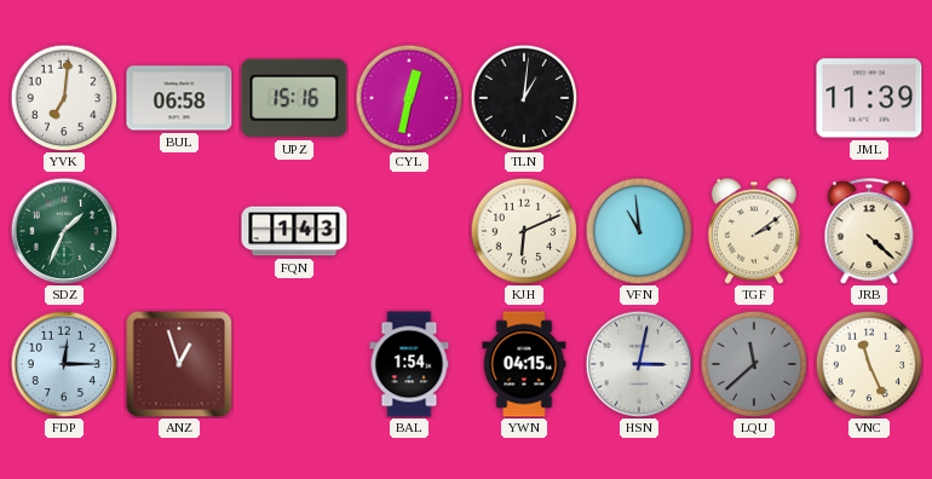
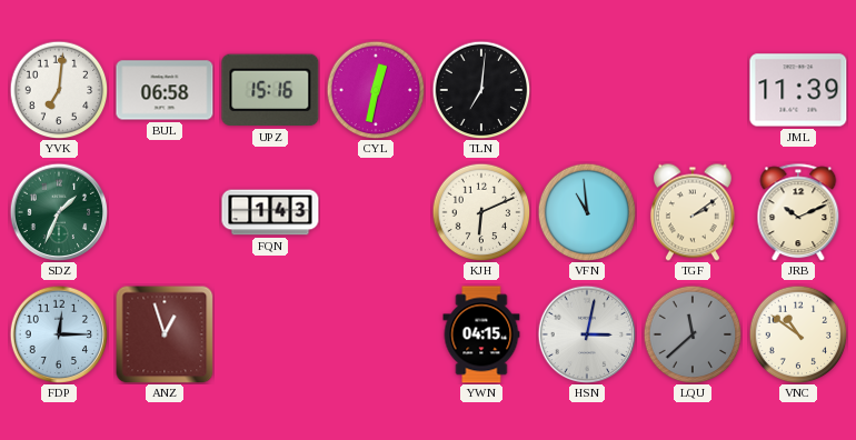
TLN: 1:01 -> 7:01 (481, 90)
JRB: 4:22 -> 10:11 (798, 212)
BAL: 1:54 -> none (409, 364)
VNC: 11:26 -> 10:51 (798, 334)
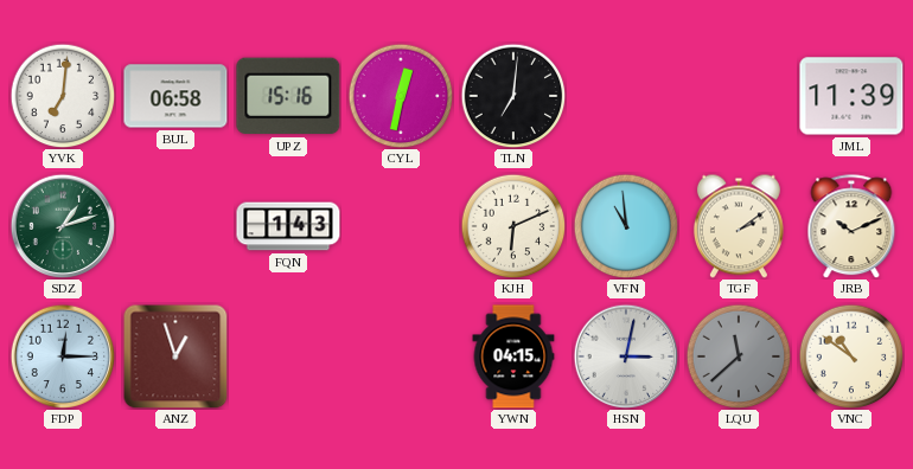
SDZ: 1:34 -> 1:12 (63, 226)
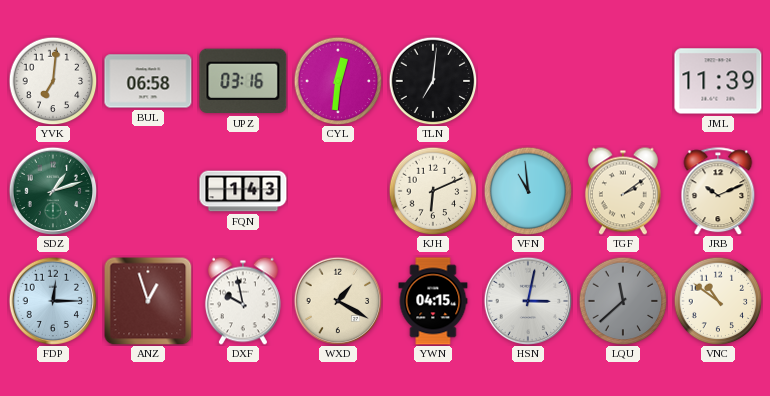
UPZ: 15:16 -> 03:16 (243, 81)
CYL: 12:32 -> 12:31 (338, 81)
DXF: none -> 9:58 (243, 301)
WXD: none -> 1:20 (338, 301)
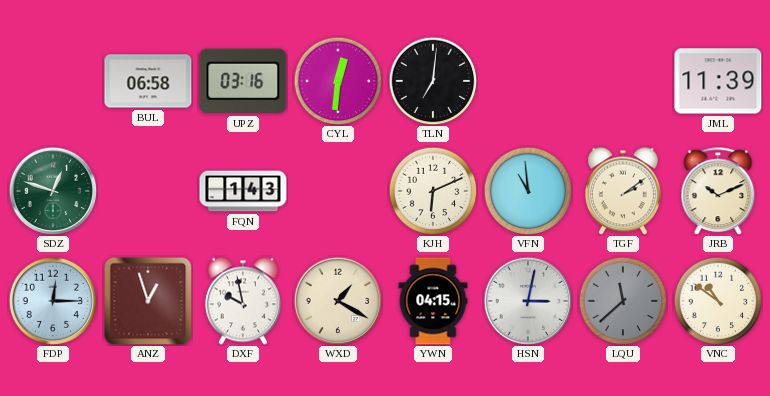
YVK: 7:01 -> none (53, 81)
SDZ: 1:12 -> 12:48 (53, 191)
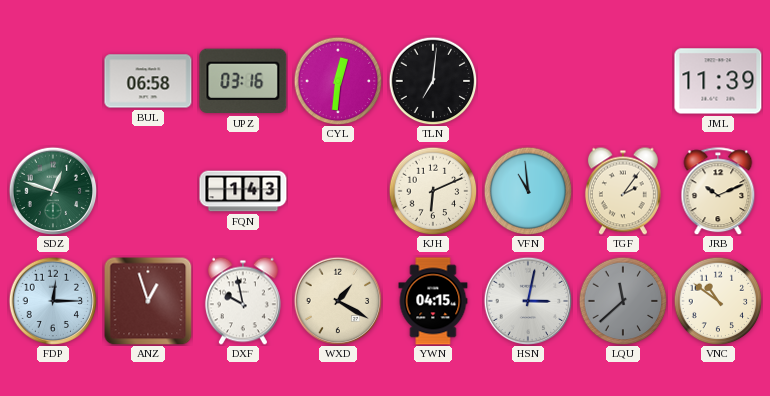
TGF: 2:09 -> 2:06 (623, 191)
